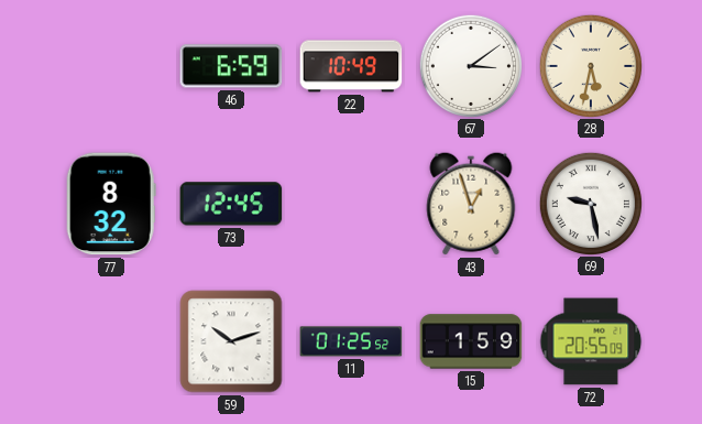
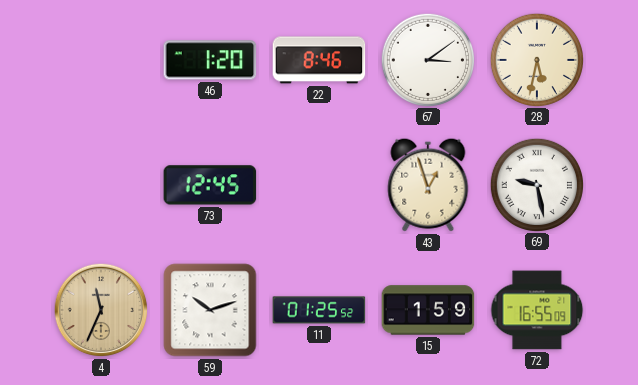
46: 6:59 -> 1:20 (210, 60)
22: 10:49 -> 8:46 (319, 60)
77: 8:32 -> none (111, 204)
4: none -> 11:34 (101, 310)
72: 20:55 -> 16:55 (537, 310)
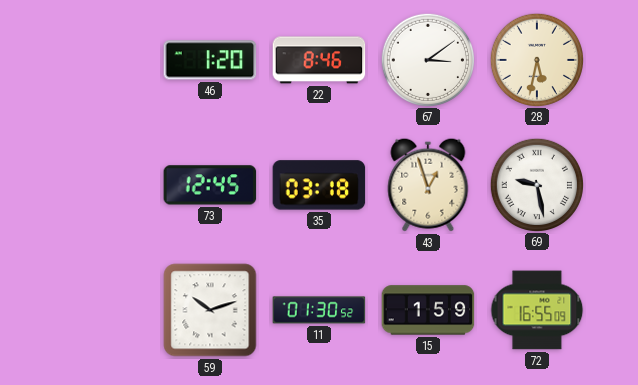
35: none -> 03:18 (319, 185)
4: 11:34 -> none (101, 310)
11: 01:25 -> 01:30 (319, 310)
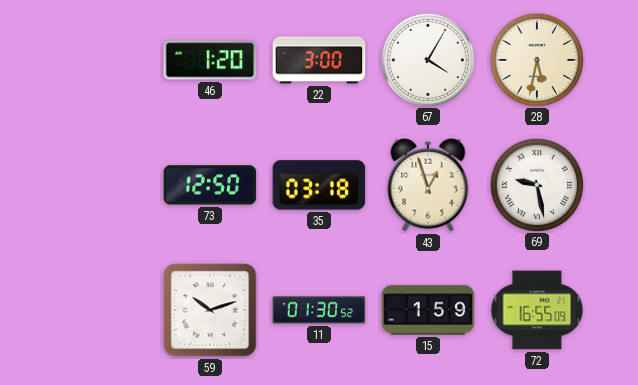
22: 8:46 -> 3:00 (319, 60)
67: 3:09 -> 4:05 (427, 59)
73: 12:45 -> 12:50 (210, 185)
